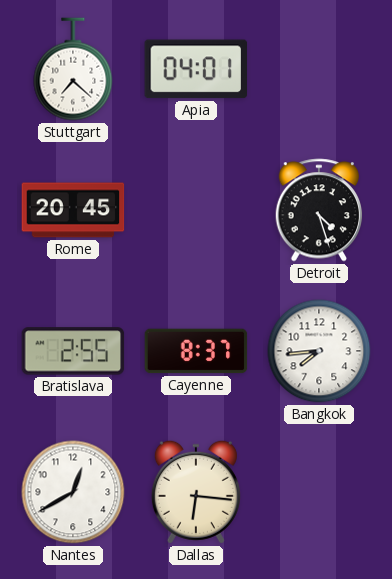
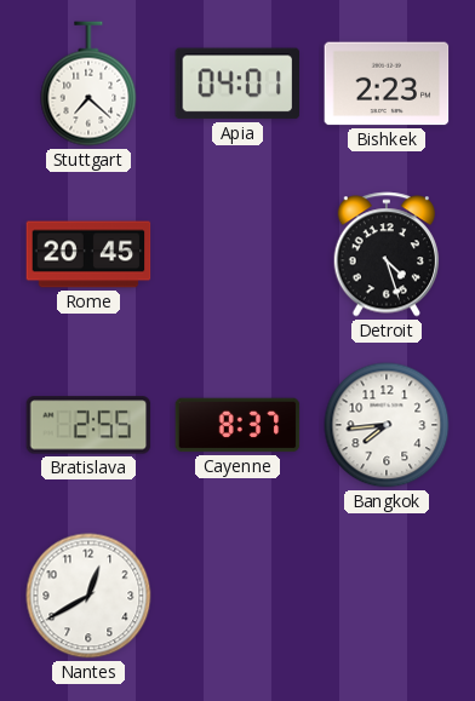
Bishkek: none -> 2:23 (387, 84)
Dallas: 6:16 -> none (196, 492)
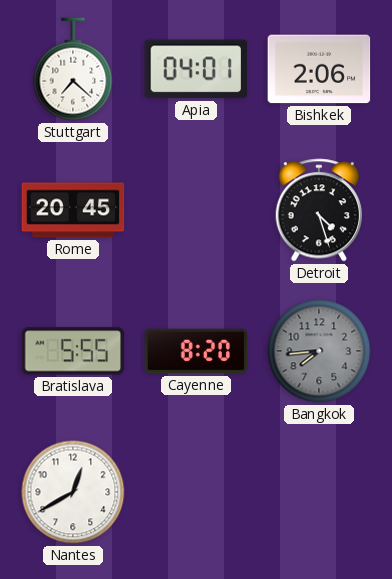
Bishkek: 2:23 -> 2:06 (319, 69)
Bratislava: 2:55 -> 5:55 (73, 351)
Cayenne: 8:37 -> 8:20 (196, 351)
Bangkok dial: white -> grey (319, 351)
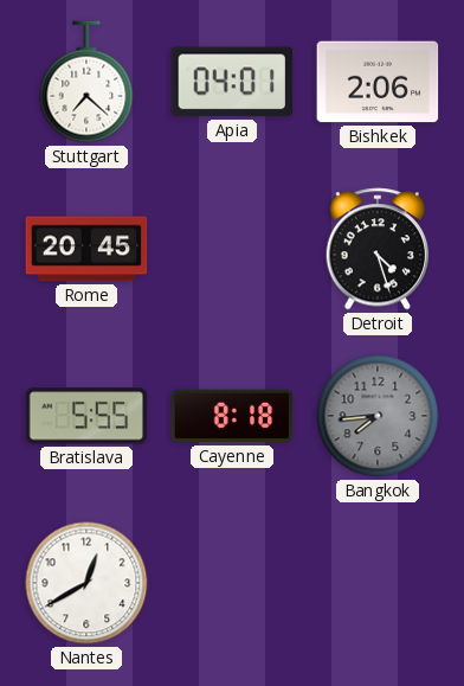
Cayenne: 8:20 -> 8:18 (232, 416)
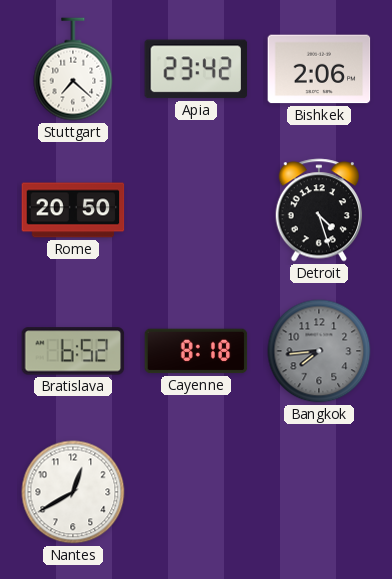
Apia: 04:01 -> 23:42 (196, 69)
Rome: 20:45 -> 20:50 (73, 210)
Bratislava: 5:55 -> 6:52 (73, 351)
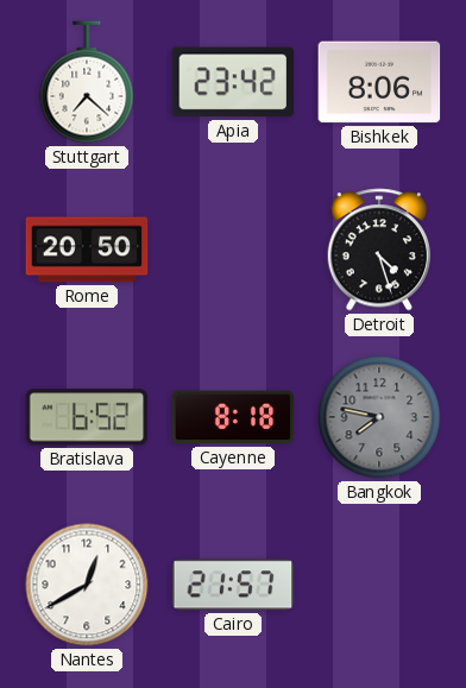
Bishkek: 2:06 -> 8:06 (379, 82)
Bangkok: 7:44 -> 7:47 (379, 417)
Cairo: none -> 21:57 (233, 585)
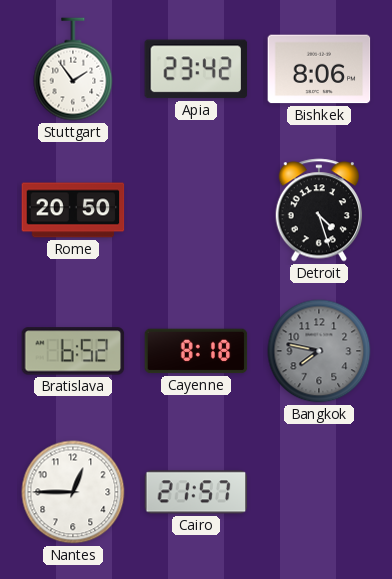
Stuttgart: 7:22 -> 1:54 (73, 69)
Nantes: 12:40 -> 12:45 (73, 492)
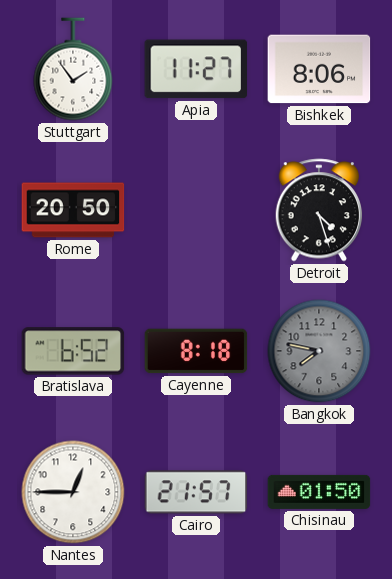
Apia: 23:42 -> 11:27 (196, 69)
Chisinau: none -> 01:50 (319, 492)
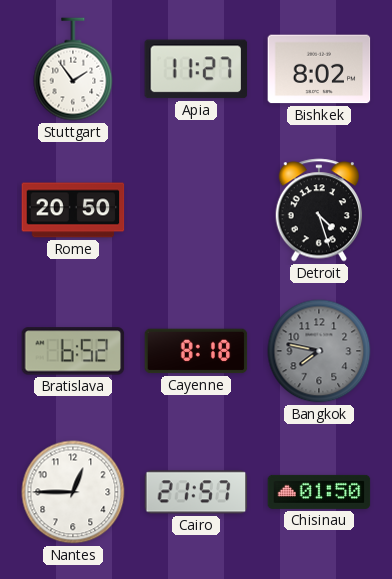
Bishkek: 8:06 -> 8:02 (319, 69)
